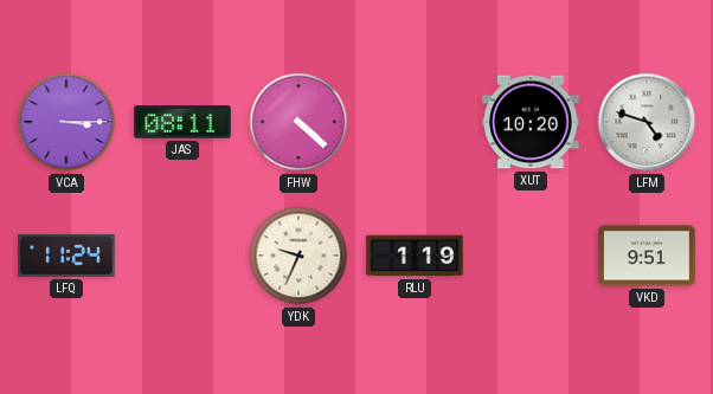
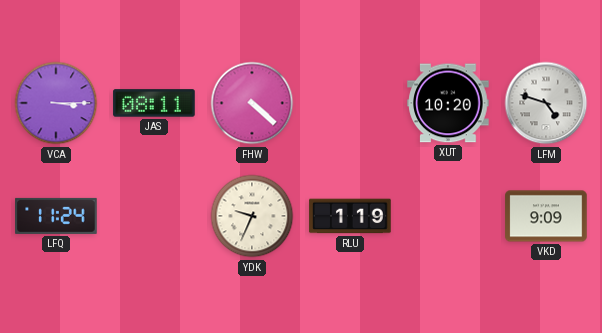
VKD: 9:51 -> 9:09 (546, 216)
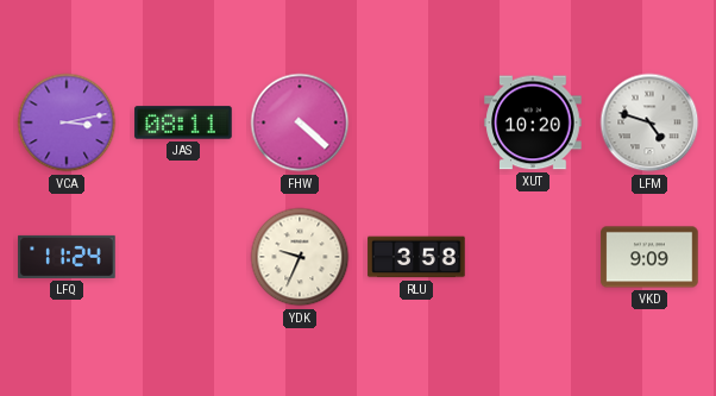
VCA: 3:15 -> 3:13 (67, 122)
RLU: 1:19 -> 3:58 (416, 257)
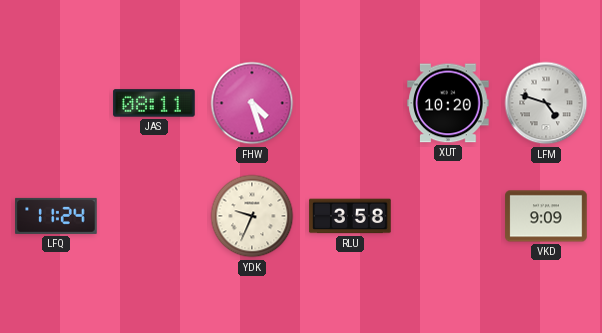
VCA: 3:13 -> none (67, 122)
FHW: 4:22 -> 4:27 (252, 103)
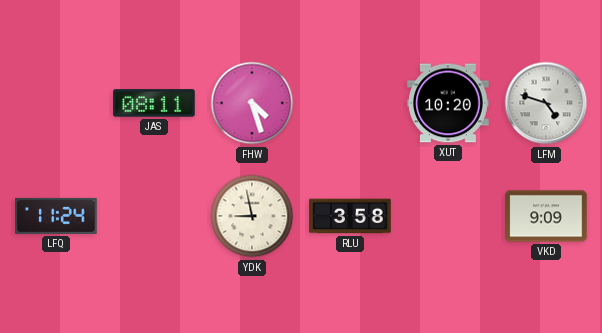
YDK: 9:34 -> 8:58 (252, 216)
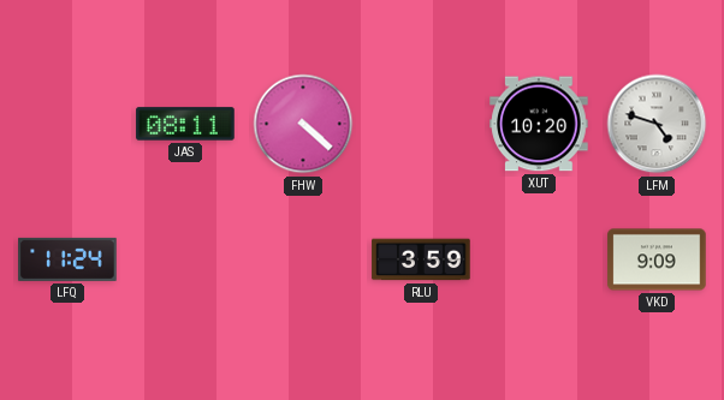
FHW: 4:27 -> 4:22 (303, 124)
YDK: 8:58 -> none (252, 216)
RLU: 3:58 -> 3:59 (421, 259)
